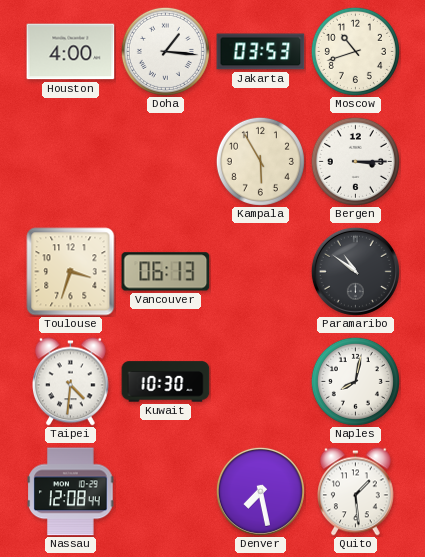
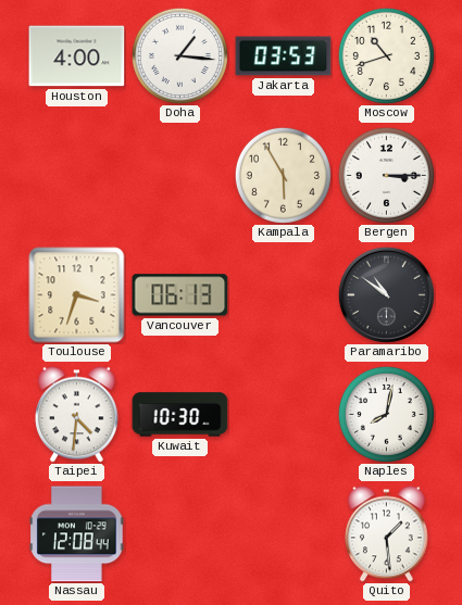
Denver: 7:28 -> none (260, 491)
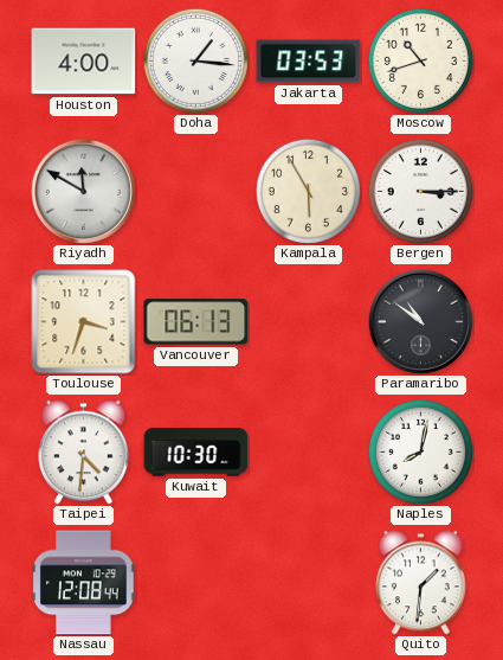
Riyadh: none -> 11:50 (83, 191)
Quito: 1:29 -> 1:31 (421, 583)
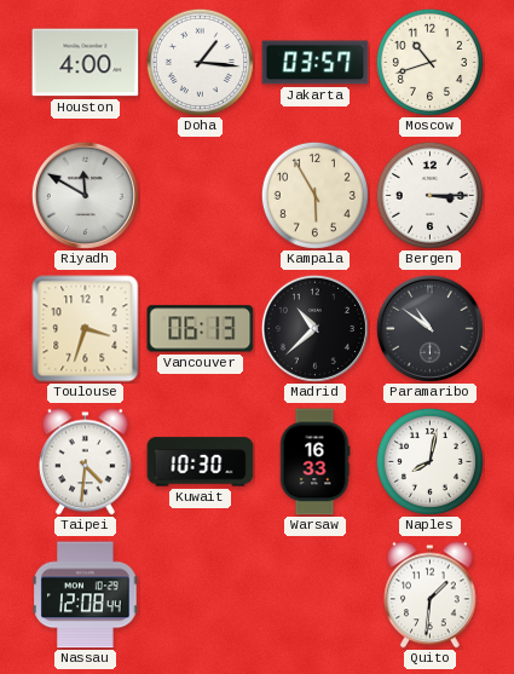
Jakarta: 03:53 -> 03:57 (316, 63)
Madrid: none -> 10:38 (314, 328)
Warsaw: none -> 16:33 (314, 462)
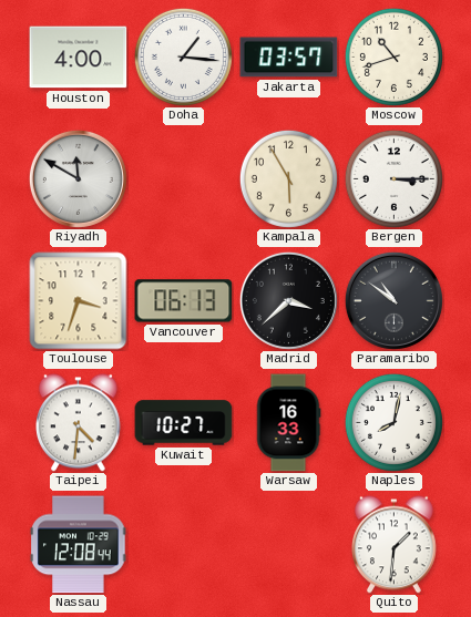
Madrid: 10:38 -> 3:38 (288, 300)
Kuwait: 10:30 -> 10:27 (184, 423)
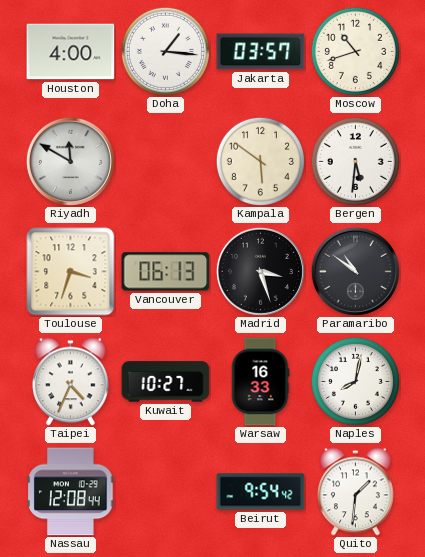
Kampala: 5:55 -> 5:51 (260, 161)
Bergen: 3:15 -> 5:31 (355, 161)
Madrid: 3:38 -> 3:27 (260, 271)
Taipei: 4:31 -> 4:34 (71, 382)
Beirut: none -> 9:54 (261, 492)
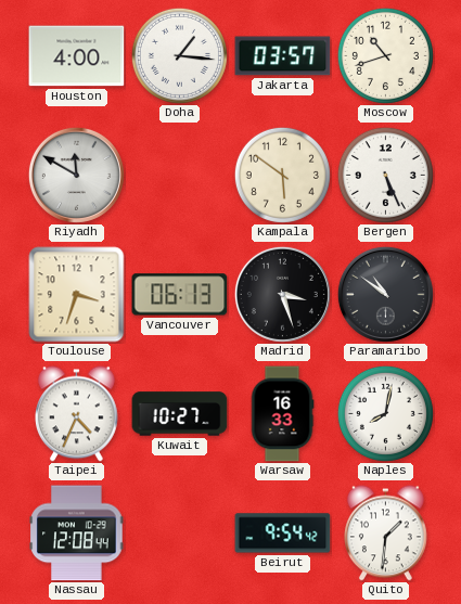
Bergen: 5:31 -> 5:26 (385, 175)
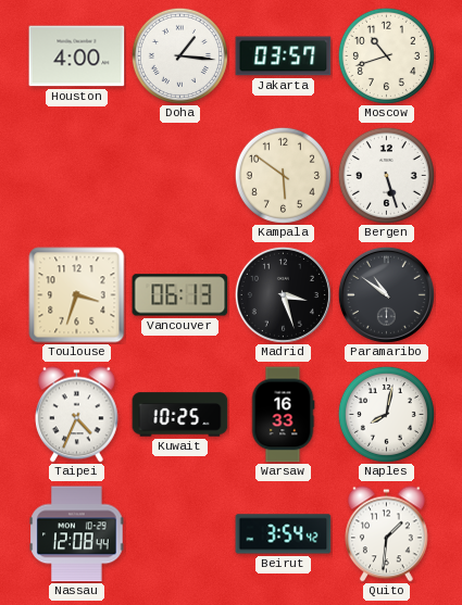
Riyadh: 11:50 -> none (76, 175)
Bergen: 5:26 -> 5:27 (386, 175)
Kuwait: 10:27 -> 10:25 (180, 415)
Beirut: 9:54 -> 3:54 (284, 534)
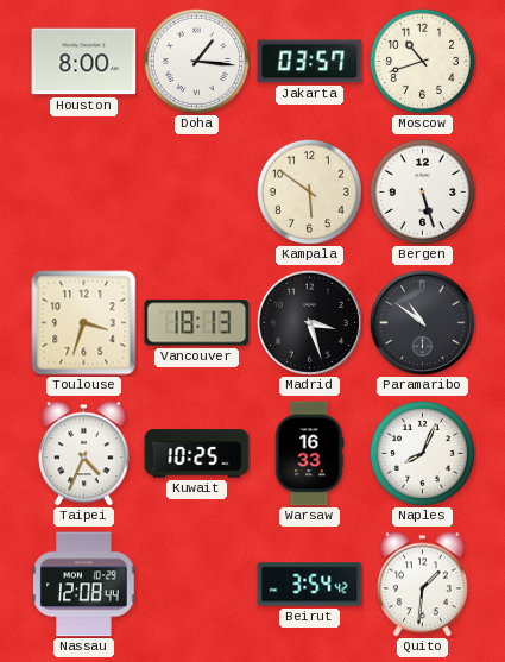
Houston: 4:00 -> 8:00 (84, 62)
Vancouver: 06:13 -> 18:13 (197, 323)
Naples: 8:02 -> 8:04 (422, 453)
